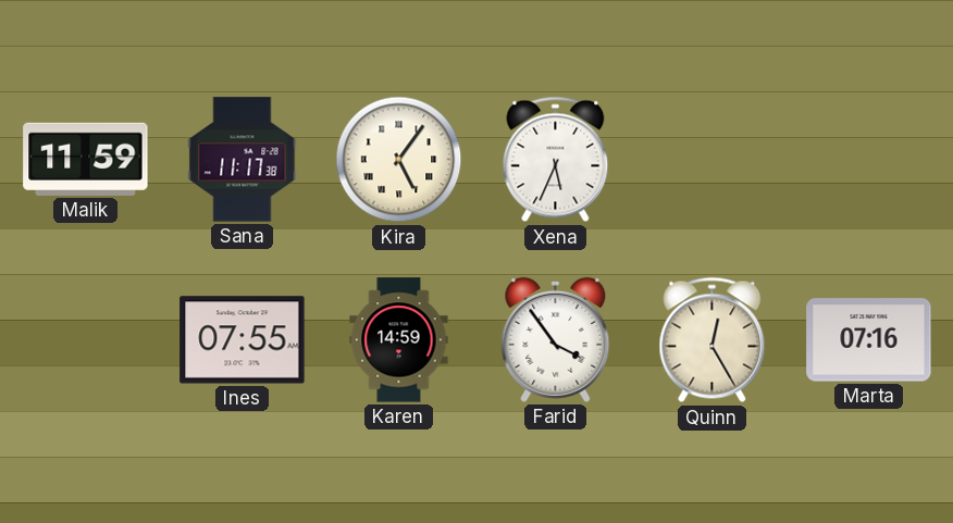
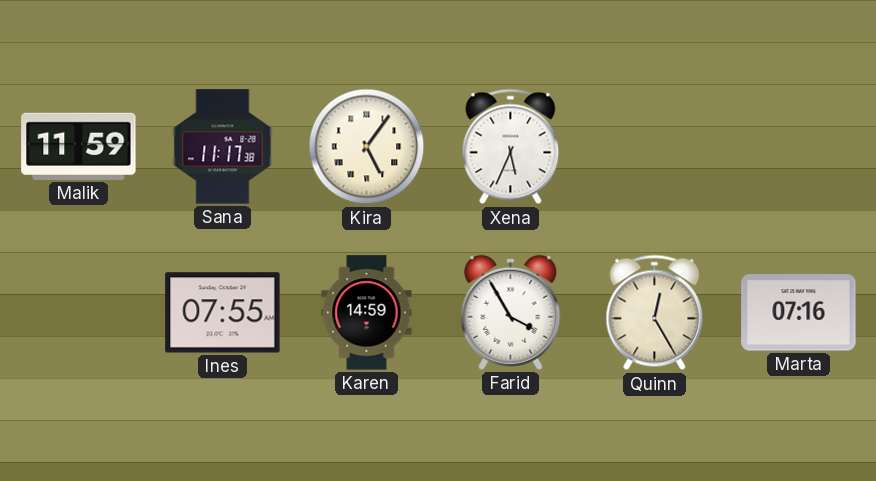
Farid: 3:54 -> 3:55 (511, 312)
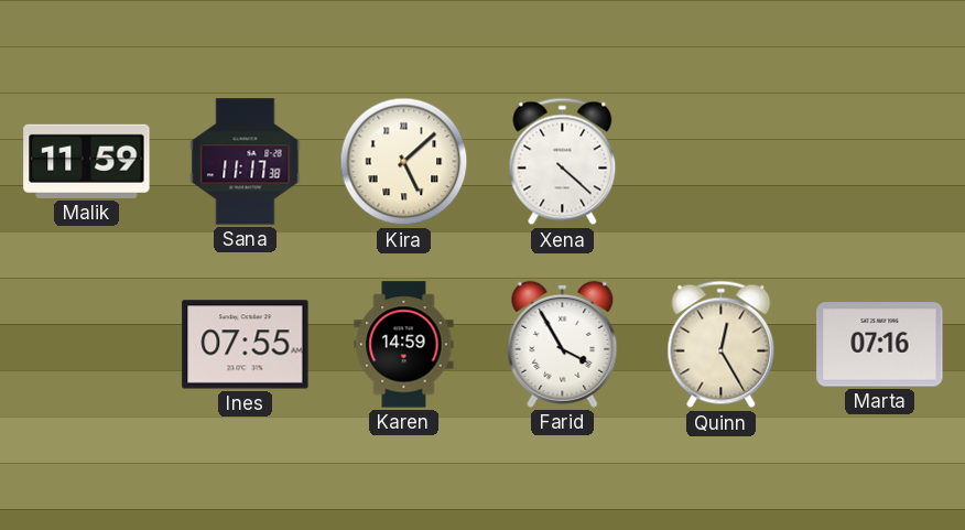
Kira: 5:06 -> 5:08 (404, 162)
Xena: 5:34 -> 4:22 (563, 162)
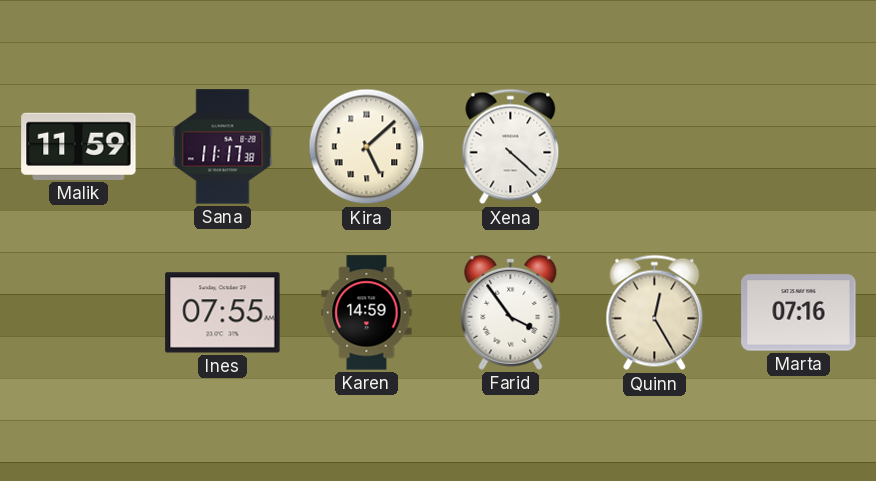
Farid: 3:55 -> 3:54 (511, 312)
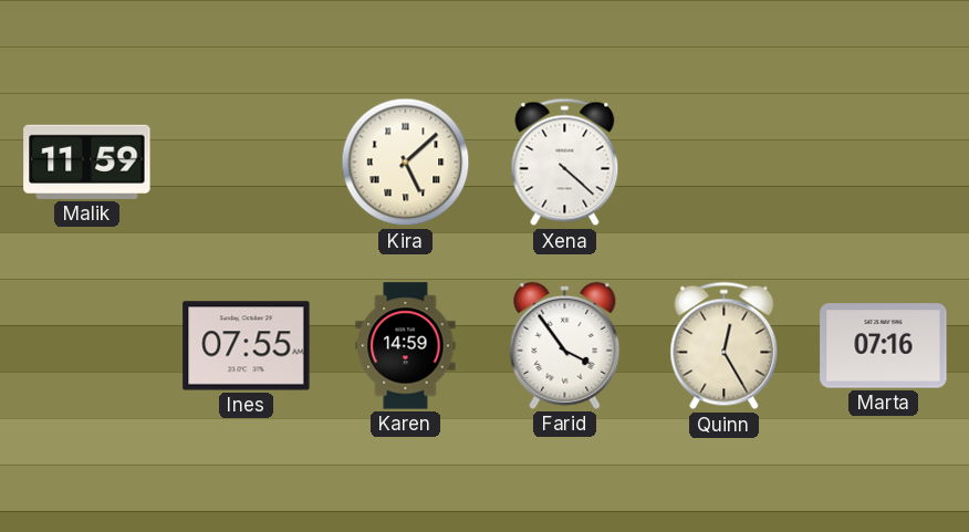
Sana: 11:17 -> none (223, 147)
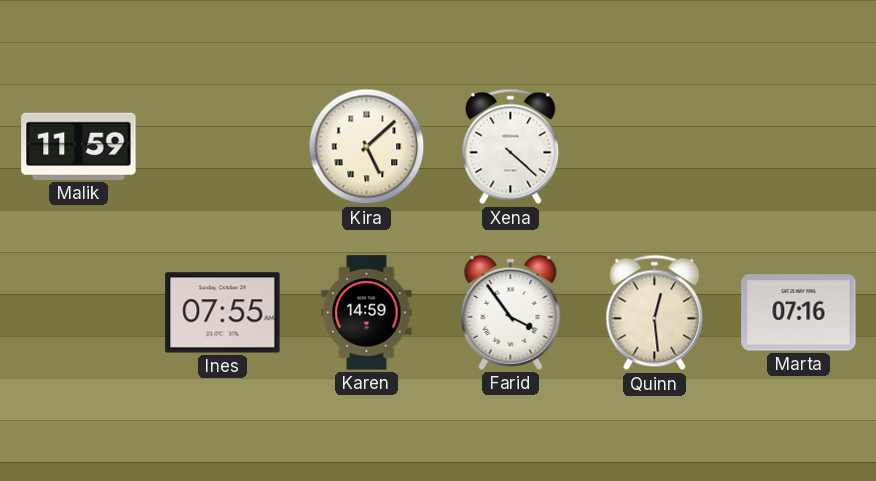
Quinn: 12:25 -> 12:29 (655, 313)
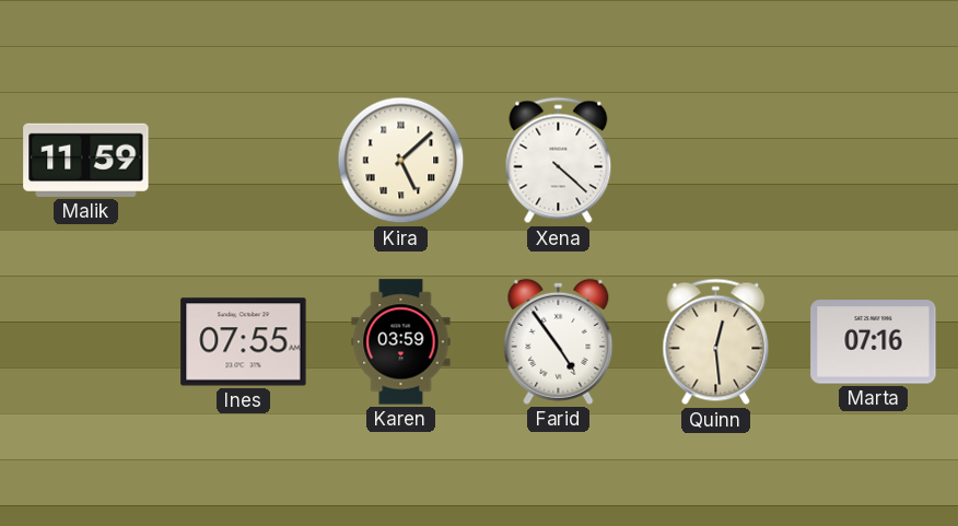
Karen: 14:59 -> 03:59 (401, 342)
Farid: 3:54 -> 4:54 (559, 341)
